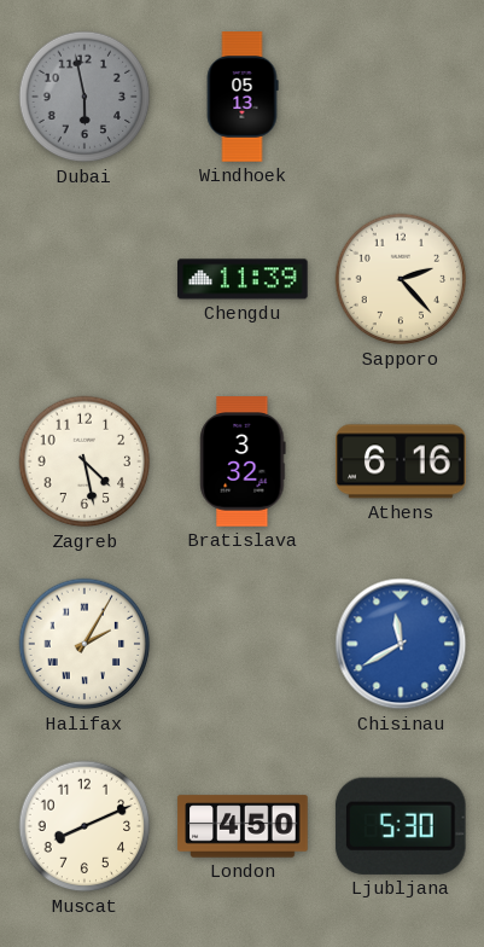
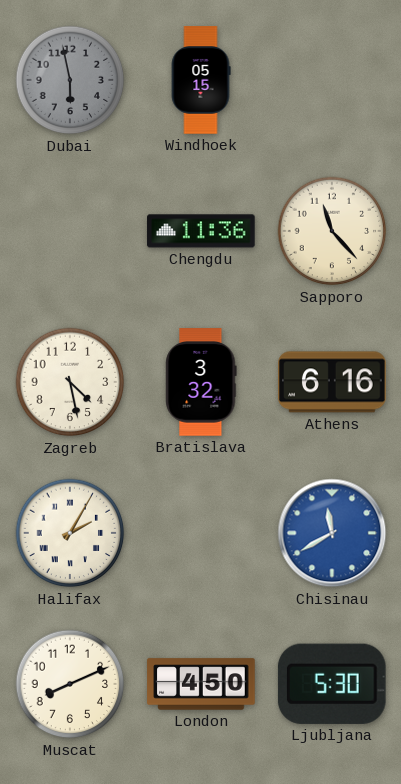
Windhoek: 05:13 -> 05:15 (201, 80)
Chengdu: 11:39 -> 11:36 (201, 231)
Sapporo: 2:23 -> 11:23 (332, 231)
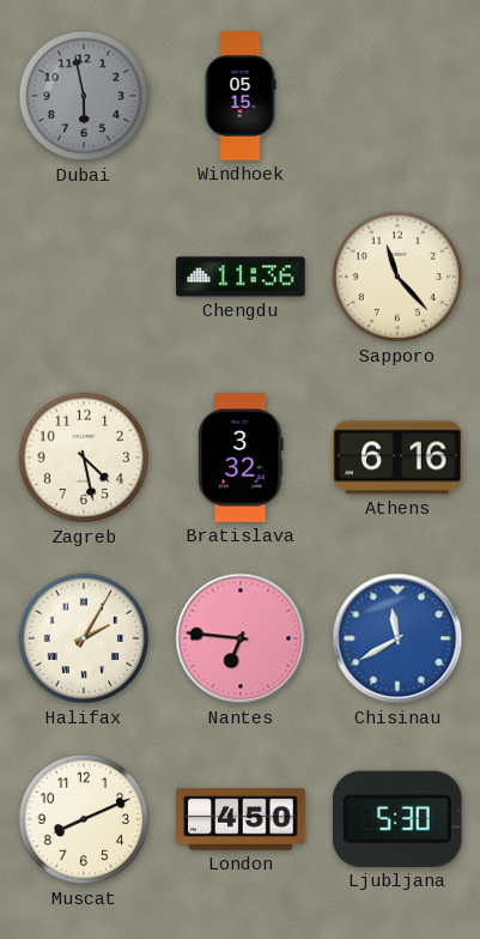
Nantes: none -> 6:46 (241, 638)
